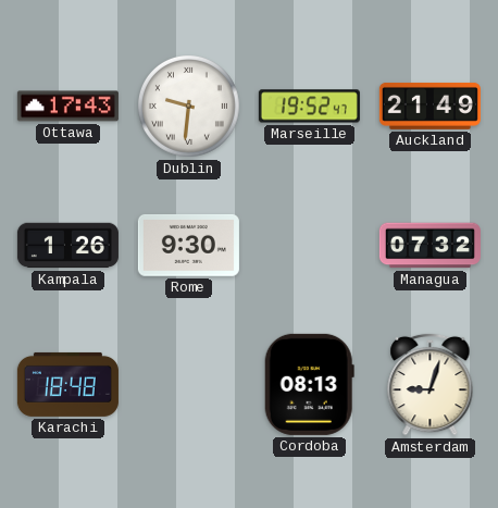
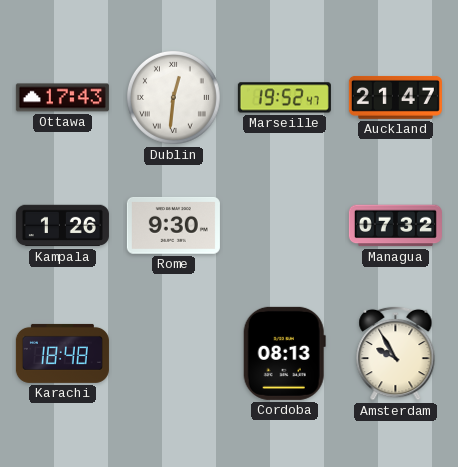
Dublin: 9:31 -> 12:31 (174, 98)
Auckland: 21:49 -> 21:47 (395, 97)
Amsterdam: 9:03 -> 9:55 (396, 353)
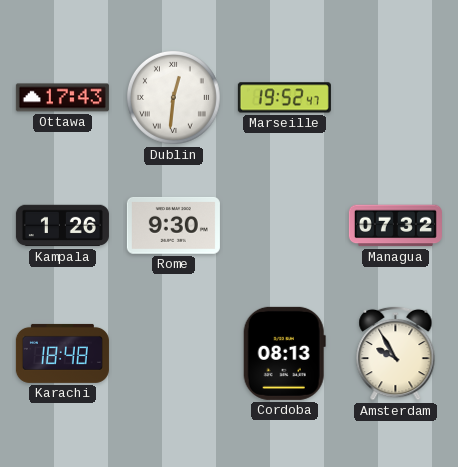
Auckland: 21:47 -> none (395, 97)
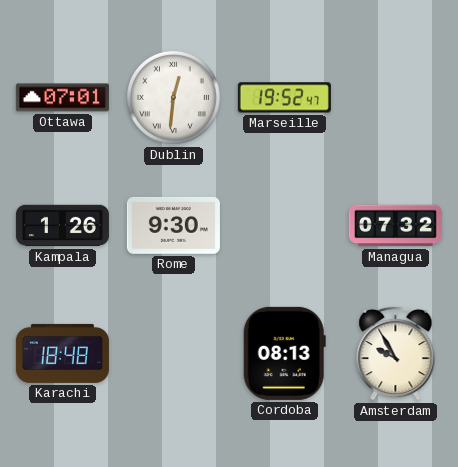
Ottawa: 17:43 -> 07:01 (62, 98)
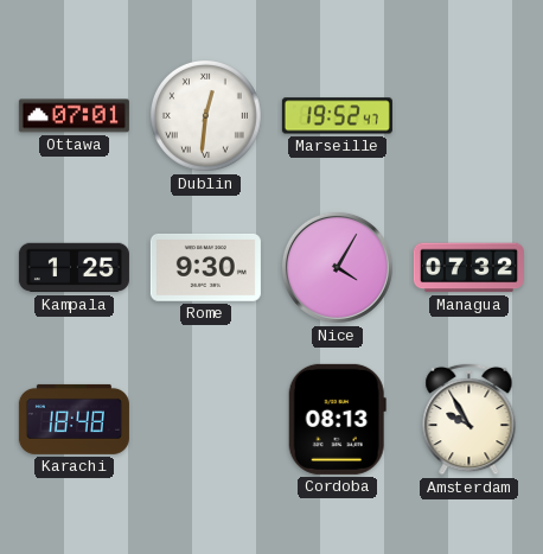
Kampala: 1:26 -> 1:25 (74, 268)
Nice: none -> 4:05 (337, 267)
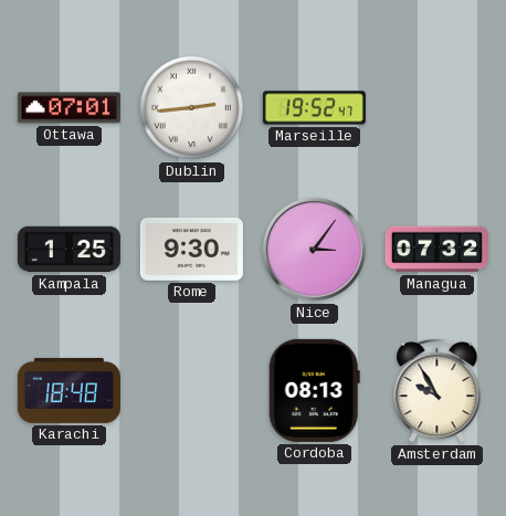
Dublin: 12:31 -> 2:44 (192, 108)
Nice: 4:05 -> 3:06 (314, 249)
